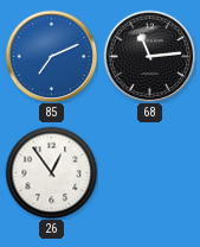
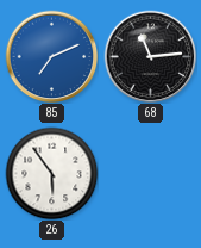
26: 12:54 -> 5:54 (51, 173)
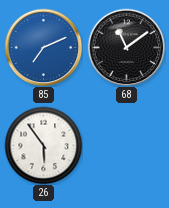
68: 11:14 -> 11:09 (126, 47)
